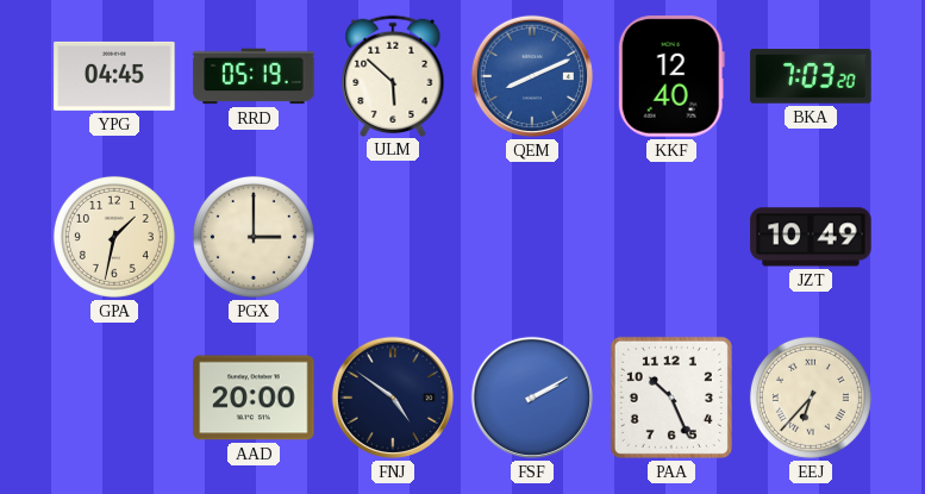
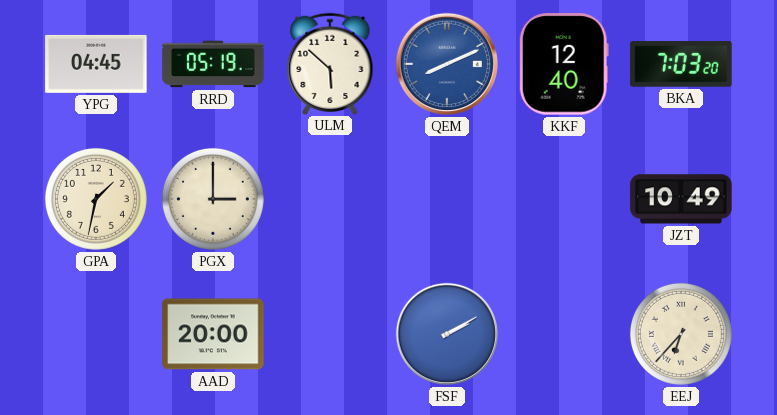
FNJ: 4:51 -> none (393, 398)
PAA: 10:26 -> none (671, 398)
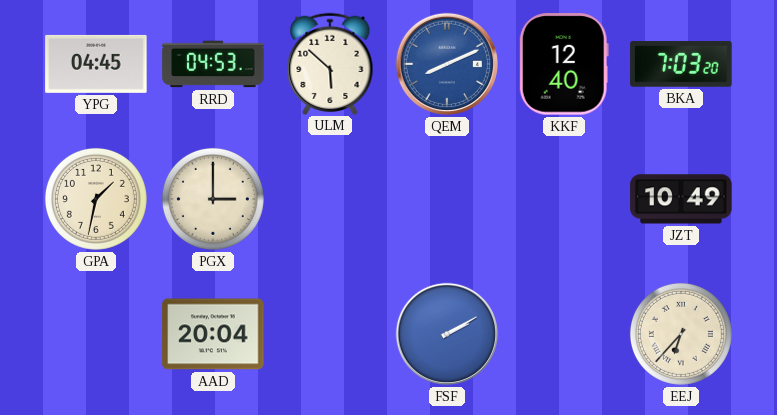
RRD: 05:19 -> 04:53 (213, 64)
AAD: 20:00 -> 20:04 (213, 334)
